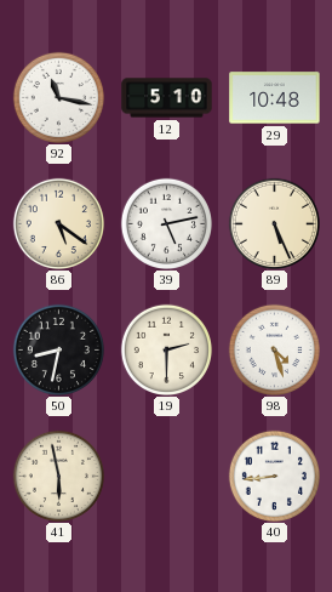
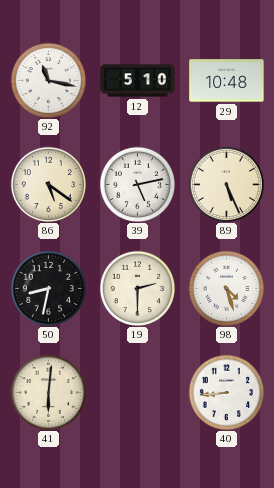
41: 5:58 -> 6:01 (48, 392)
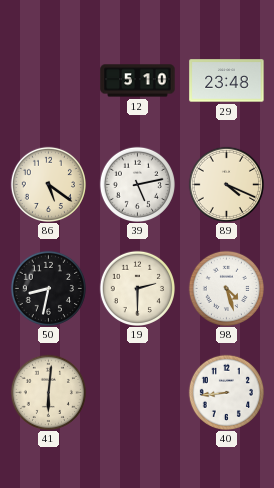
92: 11:17 -> none (48, 80)
29: 10:48 -> 23:48 (227, 81)
89: 5:26 -> 4:19 (226, 184)
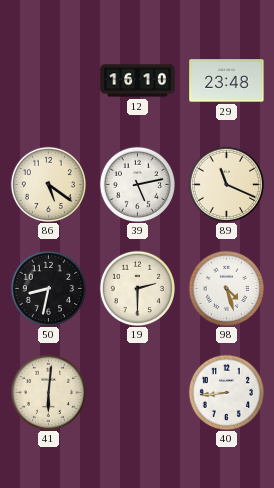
12: 5:10 -> 16:10 (138, 81)
89: 4:19 -> 11:19 (226, 184)
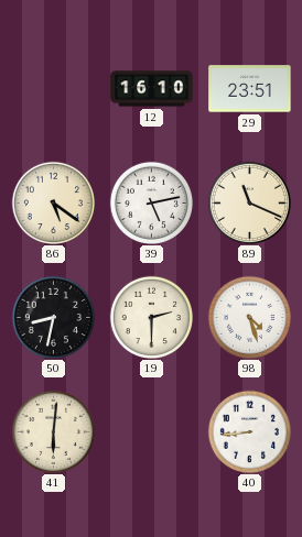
29: 23:48 -> 23:51 (250, 89)
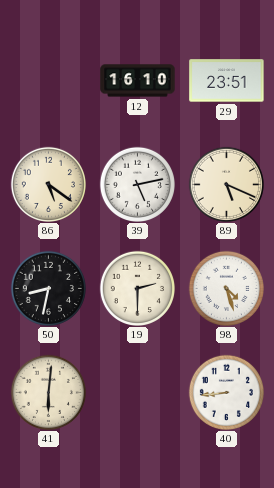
89: 11:19 -> 5:19 (226, 184)
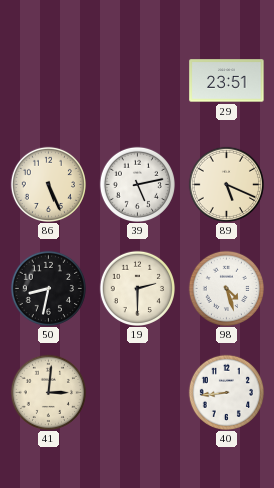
12: 16:10 -> none (138, 81)
86: 5:21 -> 5:26 (48, 184)
41: 6:01 -> 3:01 (48, 392)
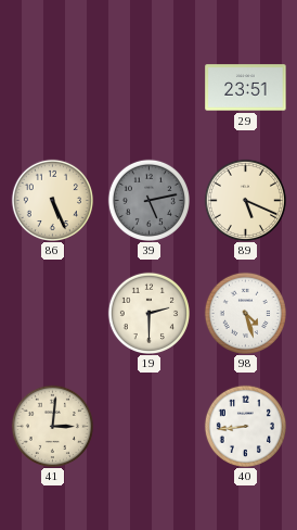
39 dial: white -> grey (148, 200)
50: 8:32 -> none (48, 288)
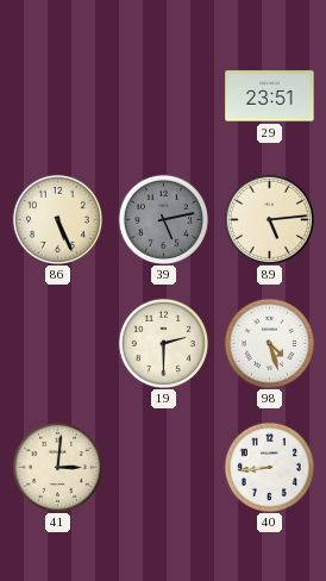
89: 5:19 -> 5:14 (269, 219)
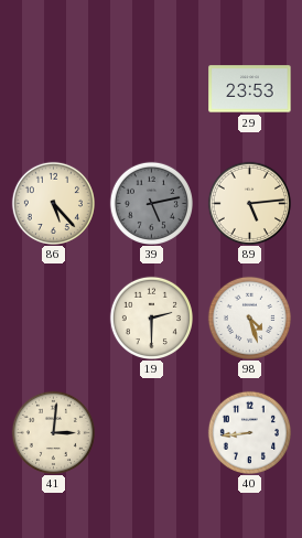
29: 23:51 -> 23:53 (250, 89)
86: 5:26 -> 5:23 (53, 203)
